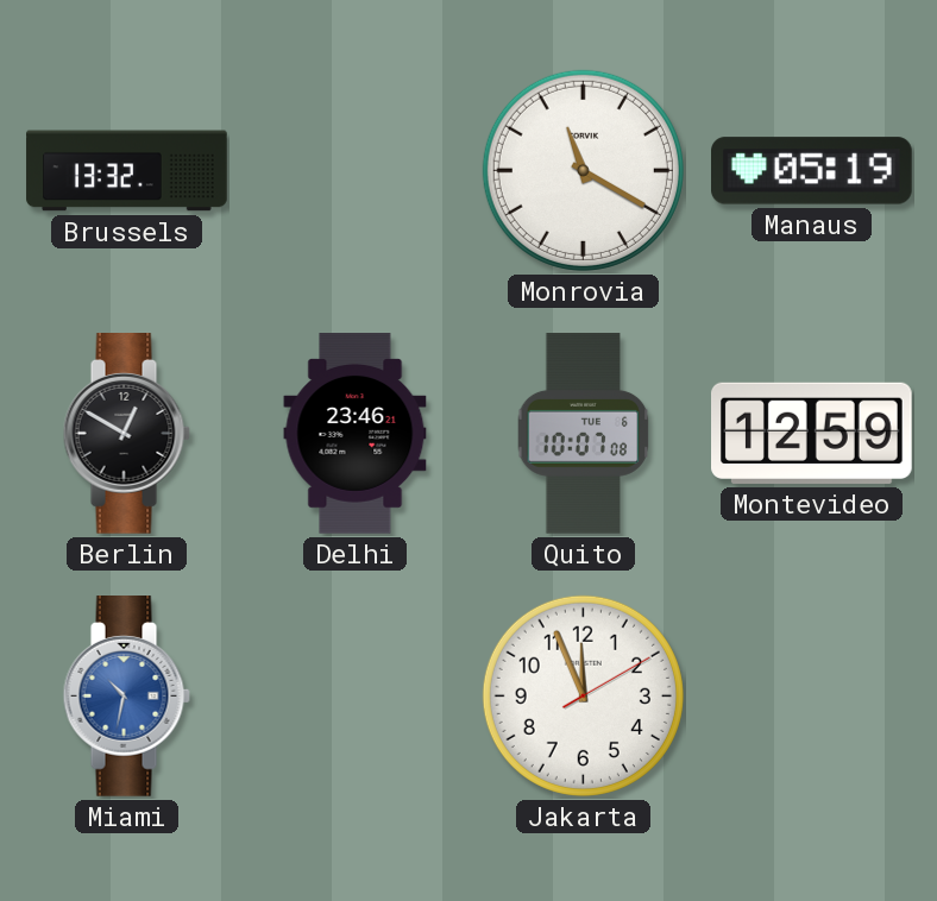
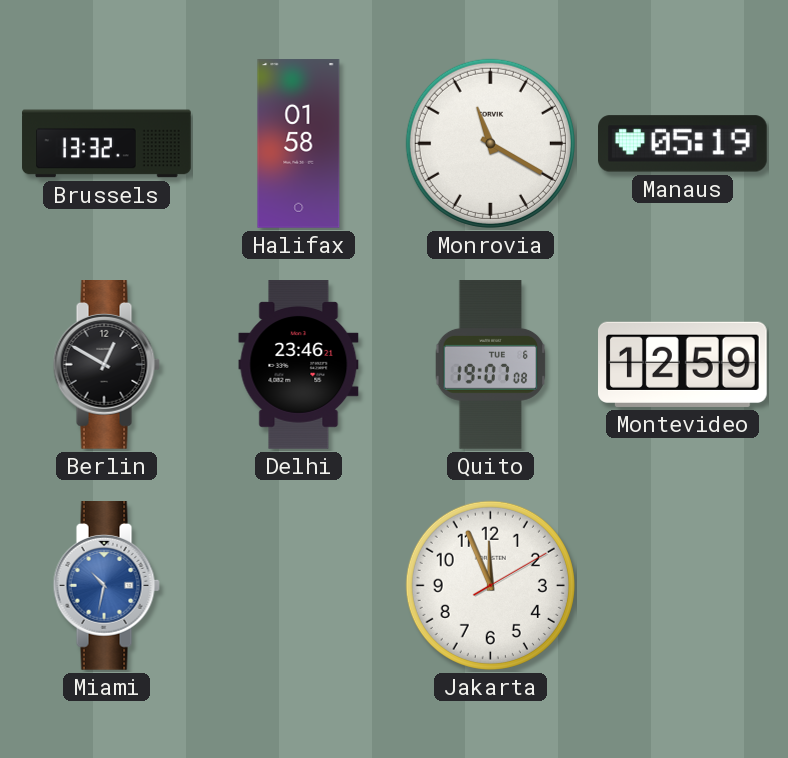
Halifax: none -> 01:58 (299, 144)
Quito: 10:07 -> 19:07 (491, 365)
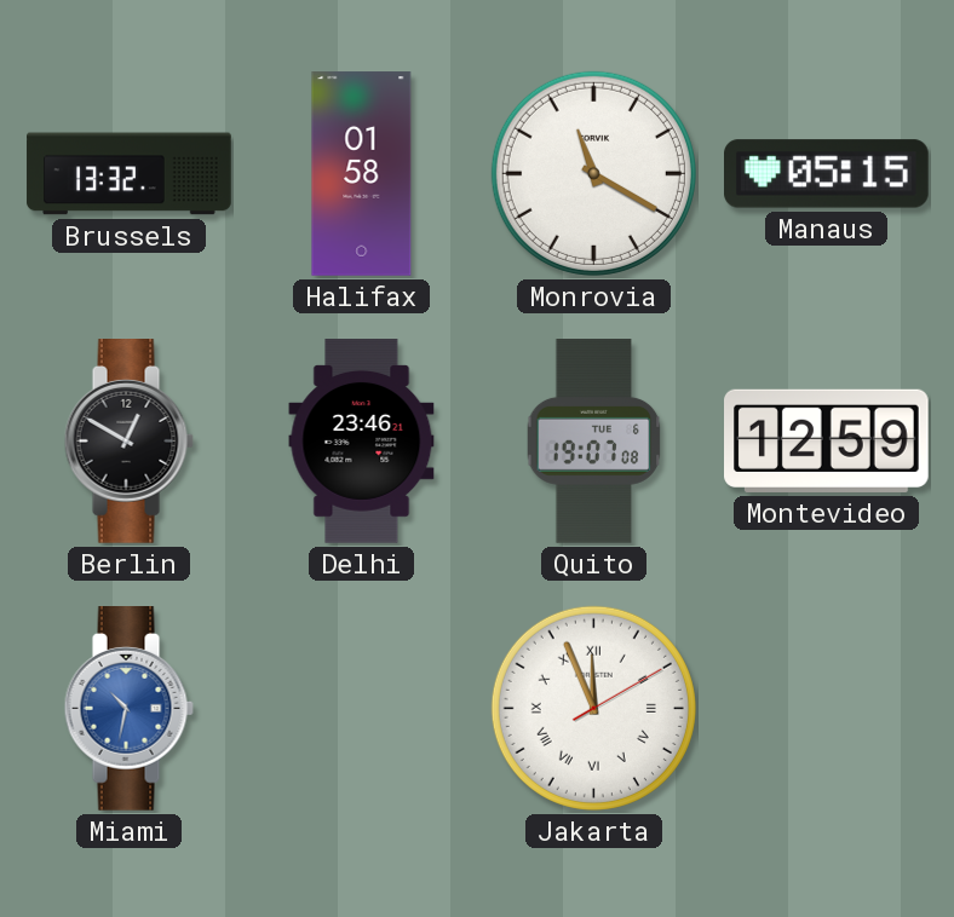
Manaus: 05:19 -> 05:15 (827, 174)
Jakarta numerals: Arabic -> Roman (593, 708)
